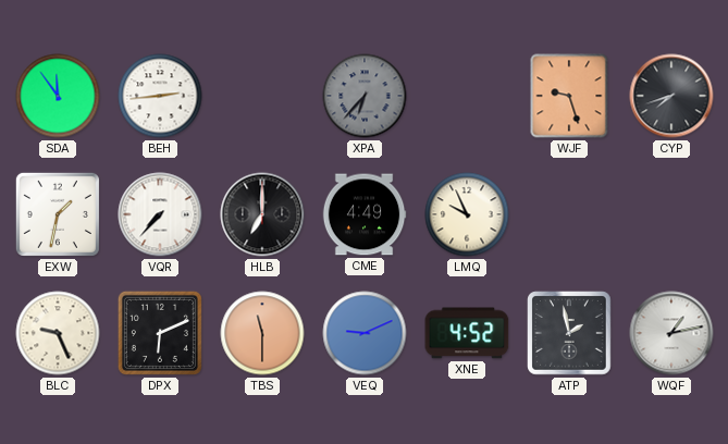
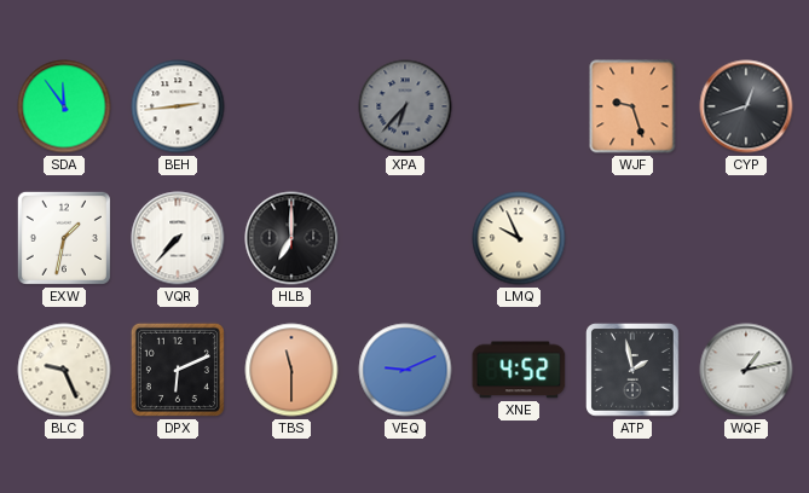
CYP: 7:42 -> 12:42 (746, 106)
CME: 4:49 -> none (365, 214)
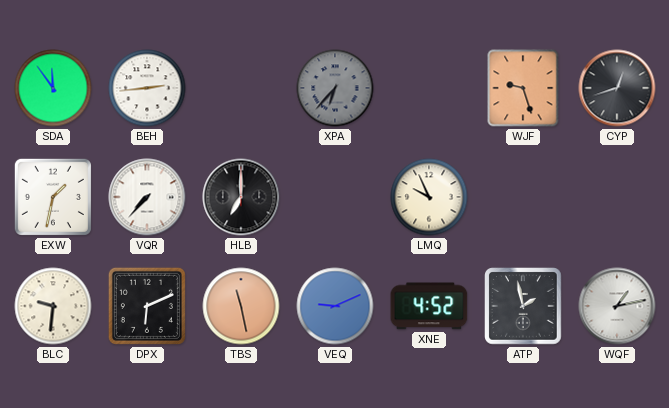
BLC: 9:26 -> 9:31 (53, 306)
TBS: 11:30 -> 11:28 (241, 306)
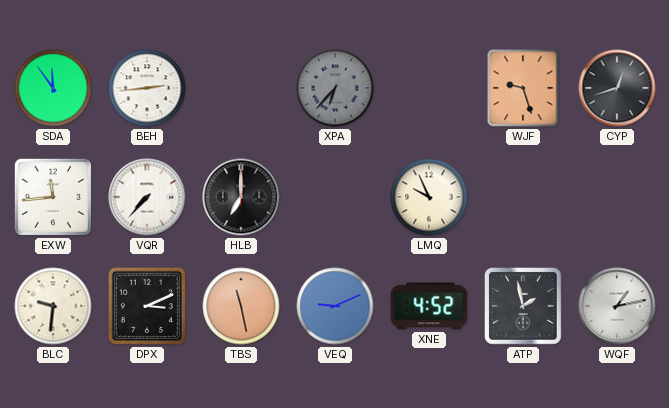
EXW: 1:32 -> 11:44 (53, 197)
DPX: 6:11 -> 3:11 (147, 306)
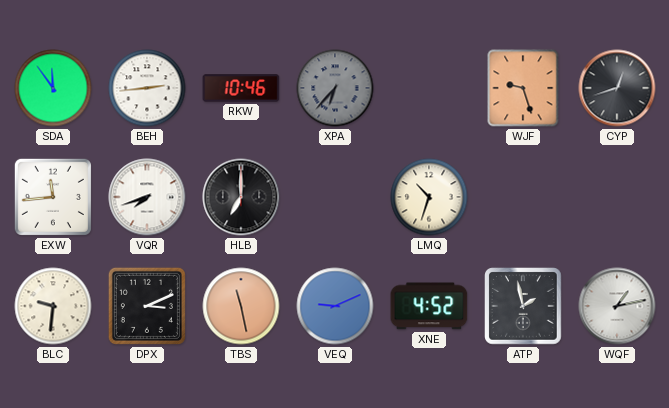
RKW: none -> 10:46 (241, 88)
VQR: 7:37 -> 7:42 (147, 197)
LMQ: 9:56 -> 10:33 (429, 197)
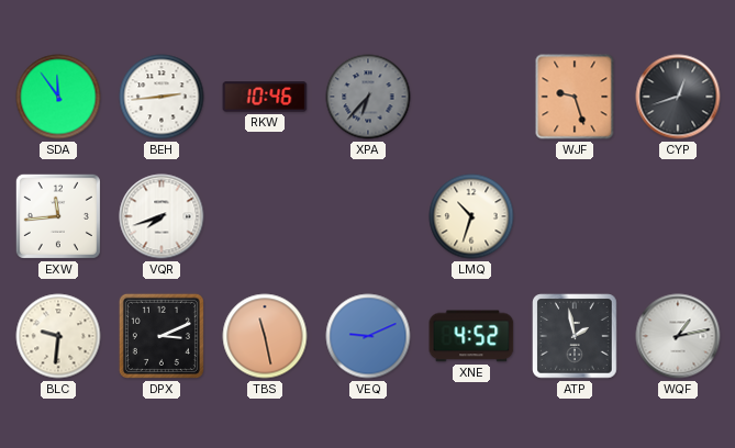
HLB: 7:00 -> none (241, 197)
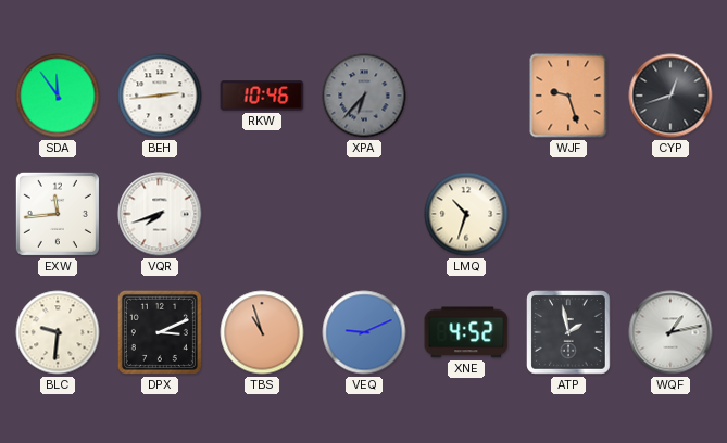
TBS: 11:28 -> 10:57 (262, 332)
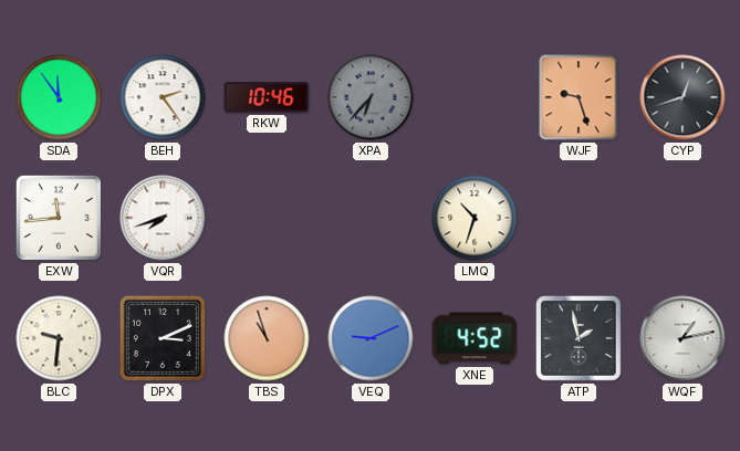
BEH: 2:44 -> 2:24 (163, 97)
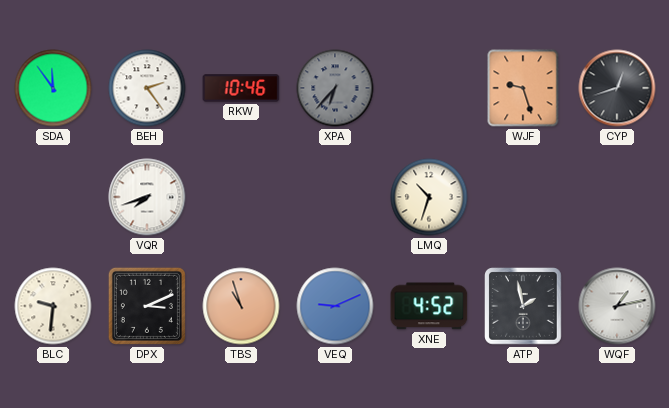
EXW: 11:44 -> none (59, 218)
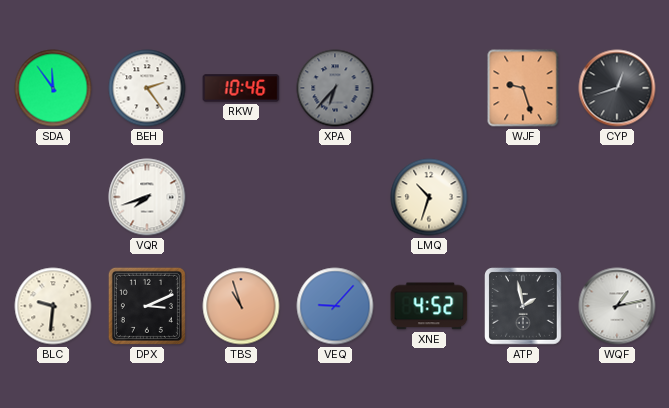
VEQ: 9:11 -> 9:07 (335, 306)
